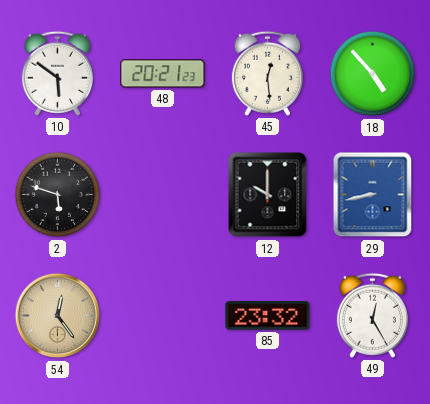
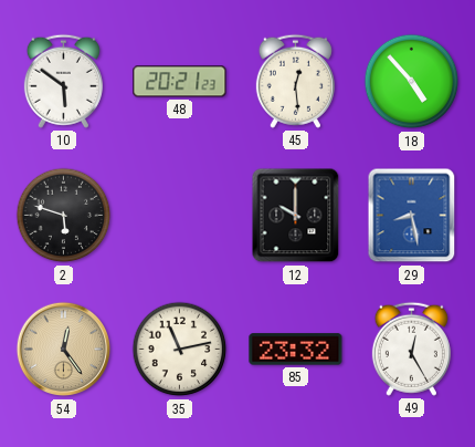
29: 8:43 -> 8:28 (412, 216)
35: none -> 11:13 (180, 350)
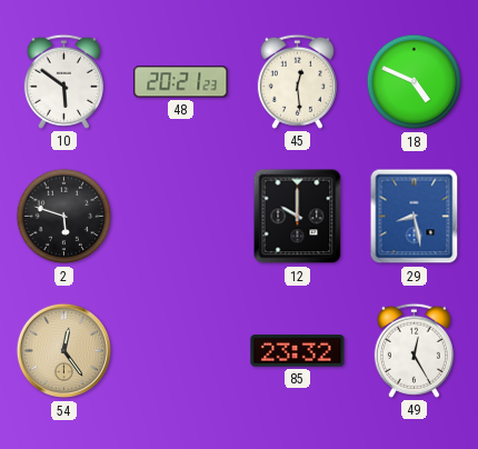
18: 4:53 -> 4:49 (415, 82)
35: 11:13 -> none (180, 350)
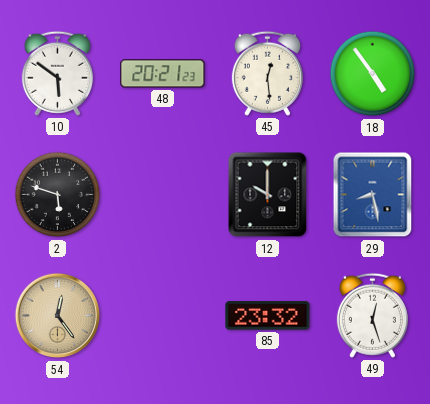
18: 4:49 -> 4:54 (373, 74)
49: 12:25 -> 12:27 (372, 315)
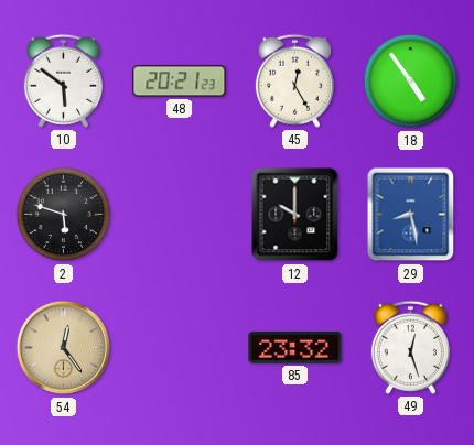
45: 12:29 -> 12:25 (294, 80)
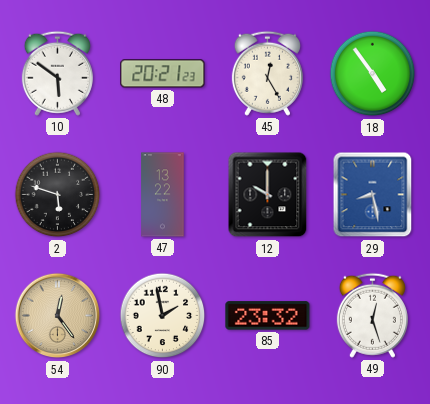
47: none -> 13:22 (163, 195)
90: none -> 1:58 (163, 316)
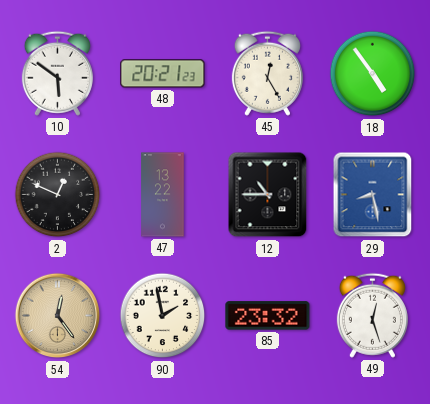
2: 5:48 -> 12:49 (58, 195)
12: 10:00 -> 10:45 (268, 195)
